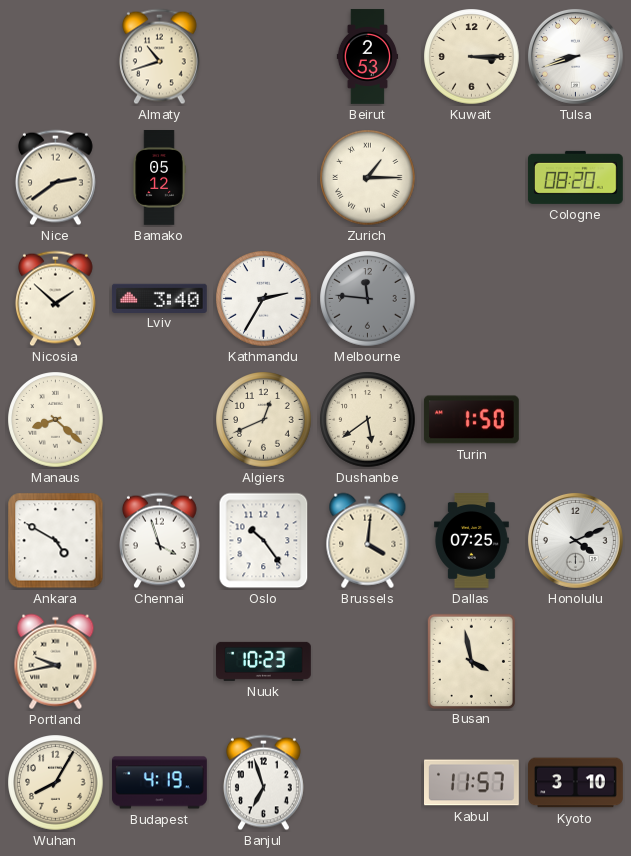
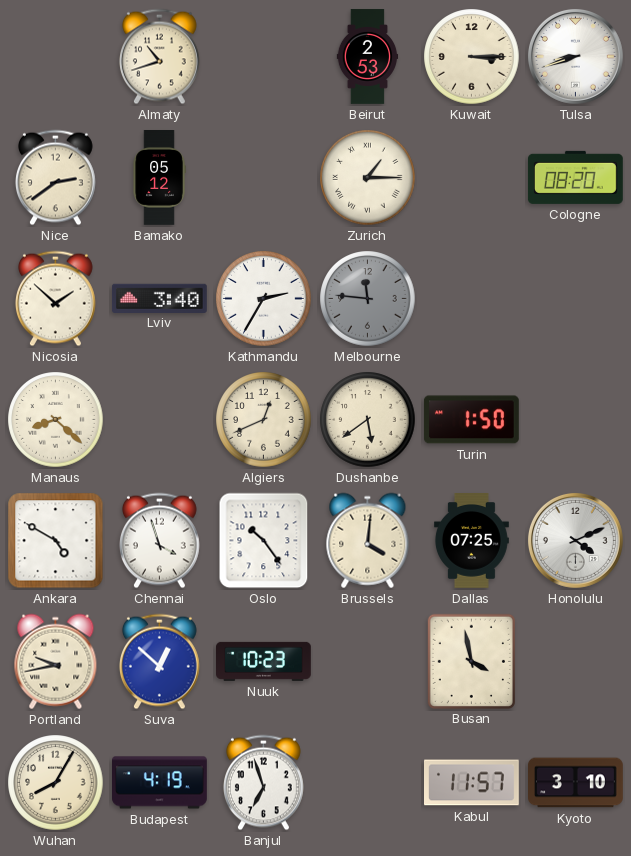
Suva: none -> 12:52 (159, 662)
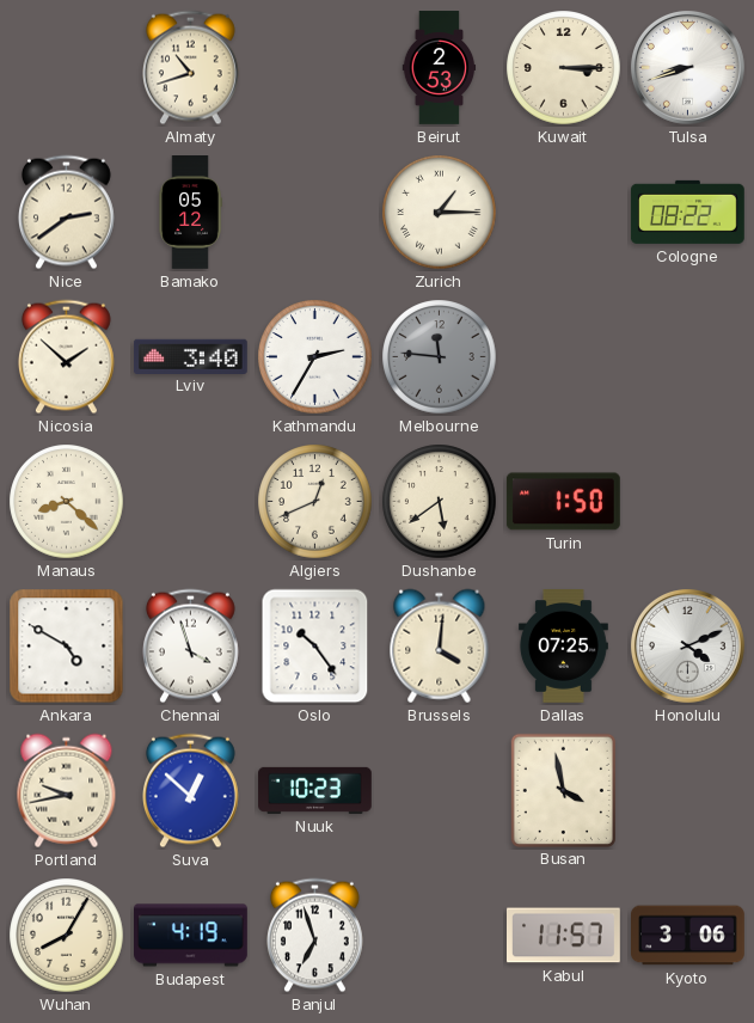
Cologne: 08:20 -> 08:22 (687, 212)
Kyoto: 3:10 -> 3:06 (688, 936)
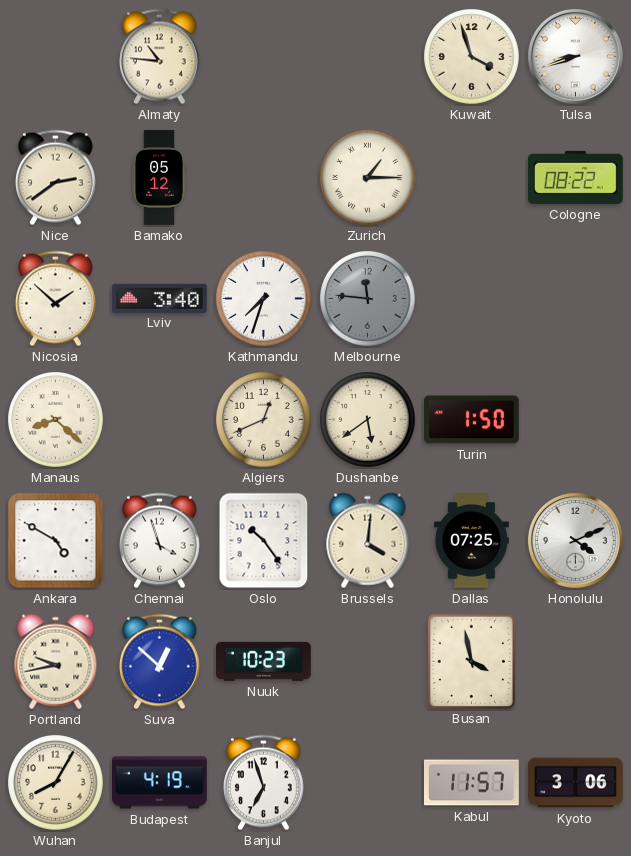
Almaty: 10:42 -> 10:46 (159, 57)
Beirut: 2:53 -> none (440, 68)
Kuwait: 3:15 -> 3:57 (472, 57)
Kathmandu: 2:35 -> 7:33 (264, 299)
